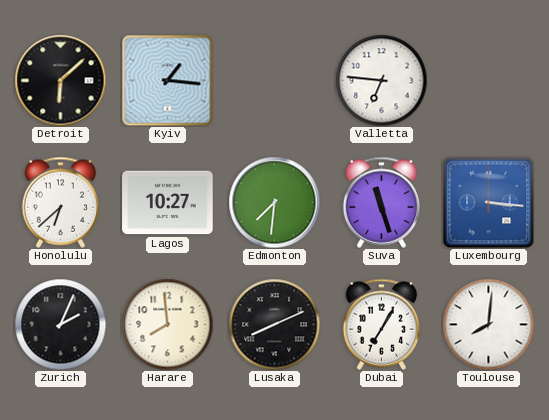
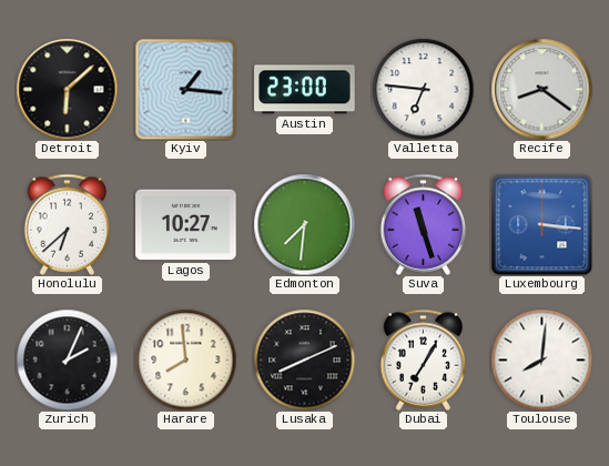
Austin: none -> 23:00 (305, 90)
Recife: none -> 8:21 (541, 89)
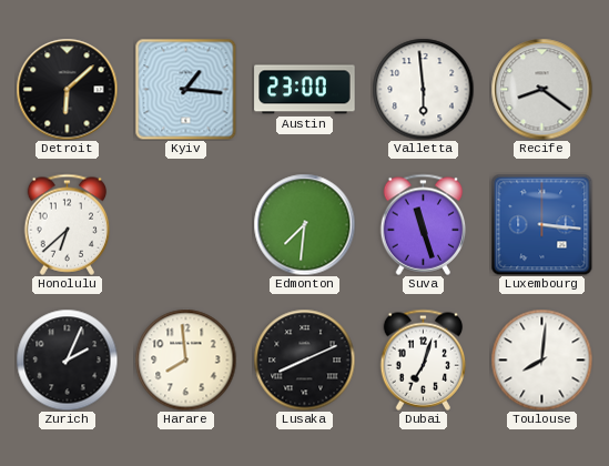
Valletta: 6:46 -> 5:59 (423, 89)
Lagos: 10:27 -> none (186, 225)
Dubai: 7:05 -> 7:03 (424, 359)
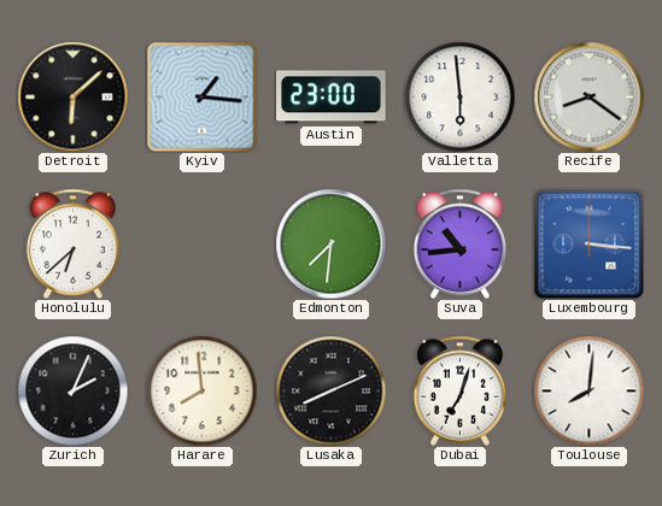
Suva: 11:27 -> 10:44 (461, 243)
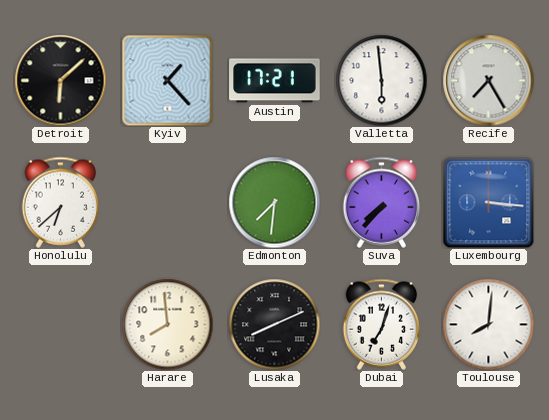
Kyiv: 1:16 -> 1:23 (167, 80)
Austin: 23:00 -> 17:21 (275, 81)
Recife: 8:21 -> 7:25 (488, 80)
Suva: 10:44 -> 7:37 (382, 202)
Zurich: 2:04 -> none (72, 390)
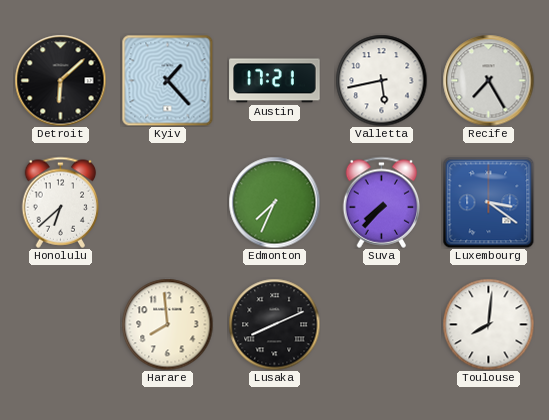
Valletta: 5:59 -> 5:43 (381, 80)
Edmonton: 7:31 -> 7:34 (274, 202)
Luxembourg: 3:16 -> 3:21 (488, 202)
Dubai: 7:03 -> none (382, 324)
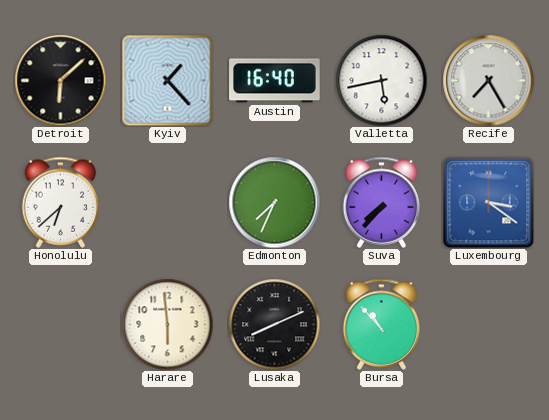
Austin: 17:21 -> 16:40 (275, 81)
Harare: 7:59 -> 5:59 (167, 324)
Bursa: none -> 10:53 (382, 324)
Toulouse: 8:01 -> none (488, 324)
